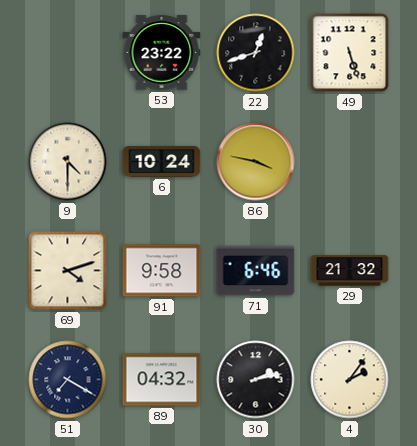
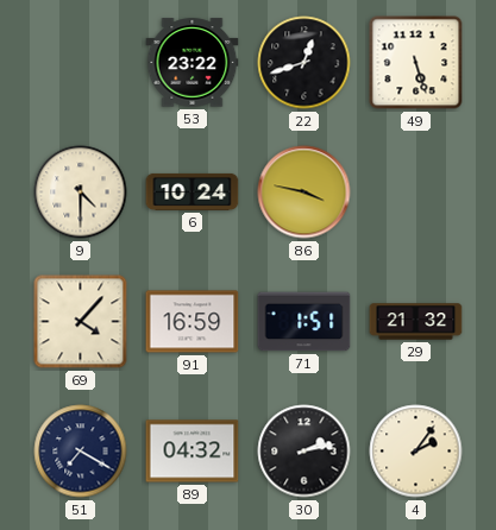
69: 4:12 -> 4:07 (81, 322)
91: 9:58 -> 16:59 (193, 322)
71: 6:46 -> 1:51 (304, 322)
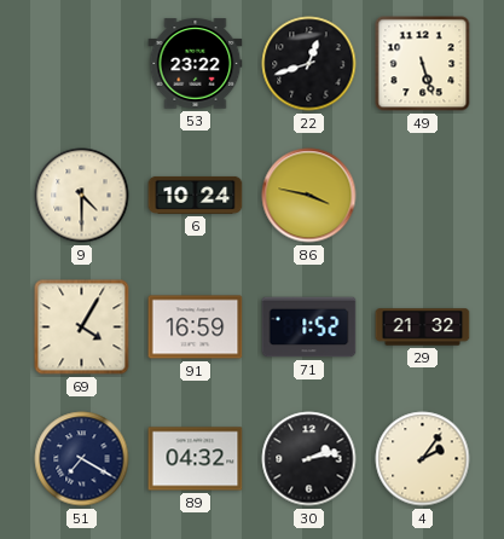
69: 4:07 -> 4:05 (82, 328)
71: 1:51 -> 1:52 (309, 328)
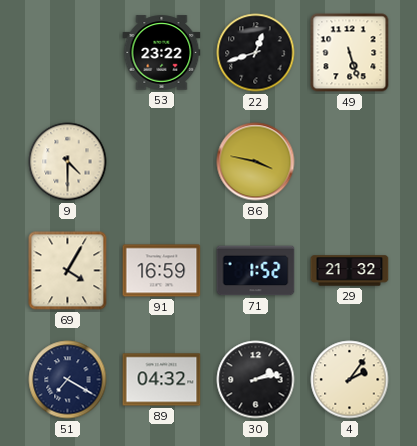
6: 10:24 -> none (196, 195)
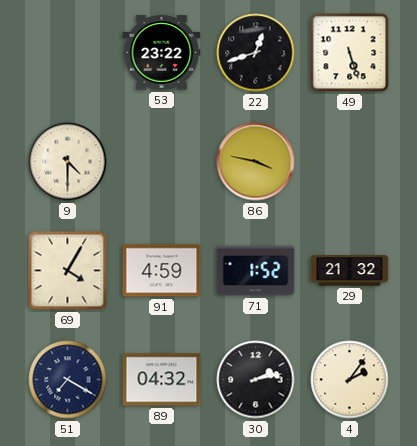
91: 16:59 -> 4:59 (162, 271)
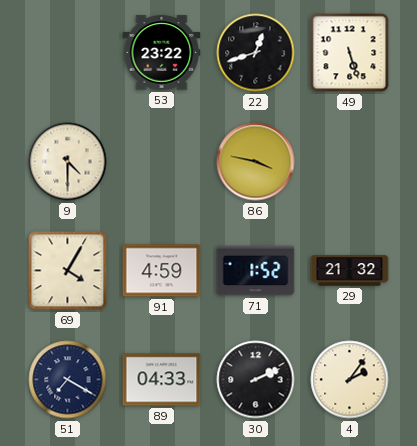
89: 04:32 -> 04:33 (162, 380)
30: 2:13 -> 2:11 (256, 380)
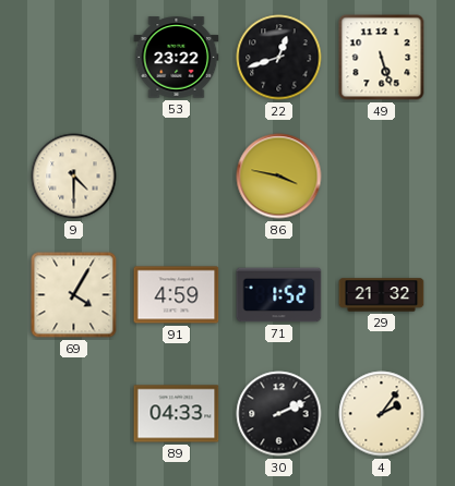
51: 7:20 -> none (68, 380)
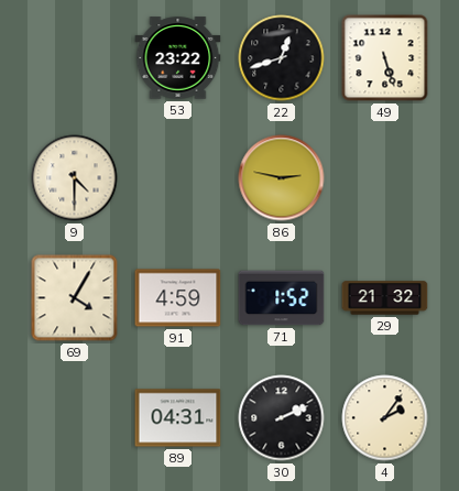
86: 3:47 -> 2:47 (282, 178)
89: 04:33 -> 04:31 (178, 418)
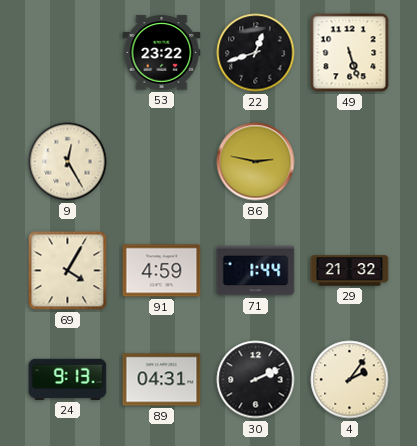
9: 4:30 -> 12:25 (68, 162)
71: 1:52 -> 1:44 (256, 271)
24: none -> 9:13 (68, 379)
